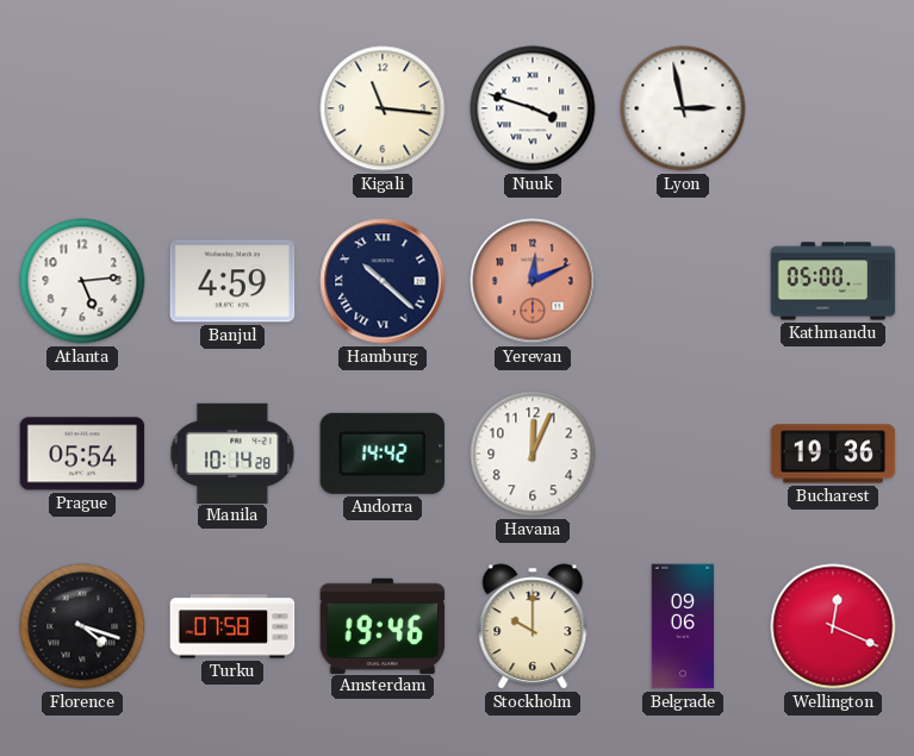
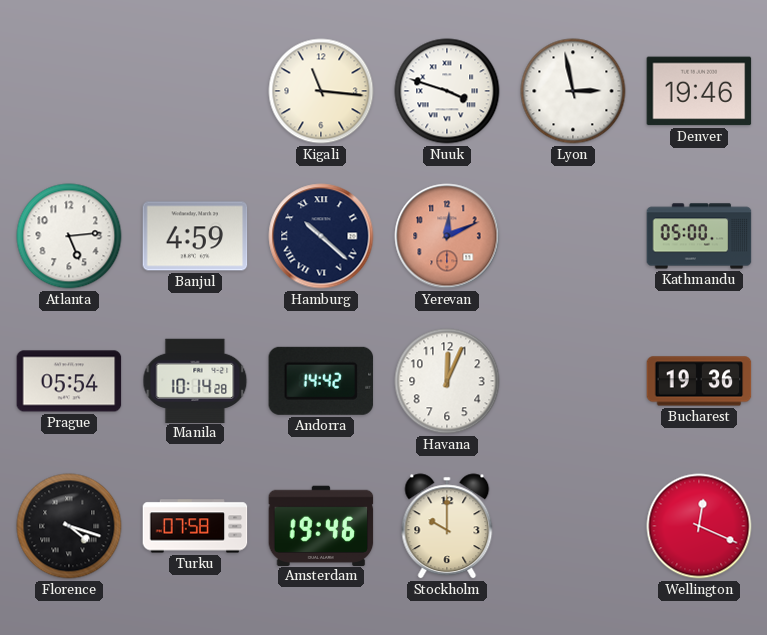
Denver: none -> 19:46 (699, 91)
Belgrade: 09:06 -> none (683, 626)
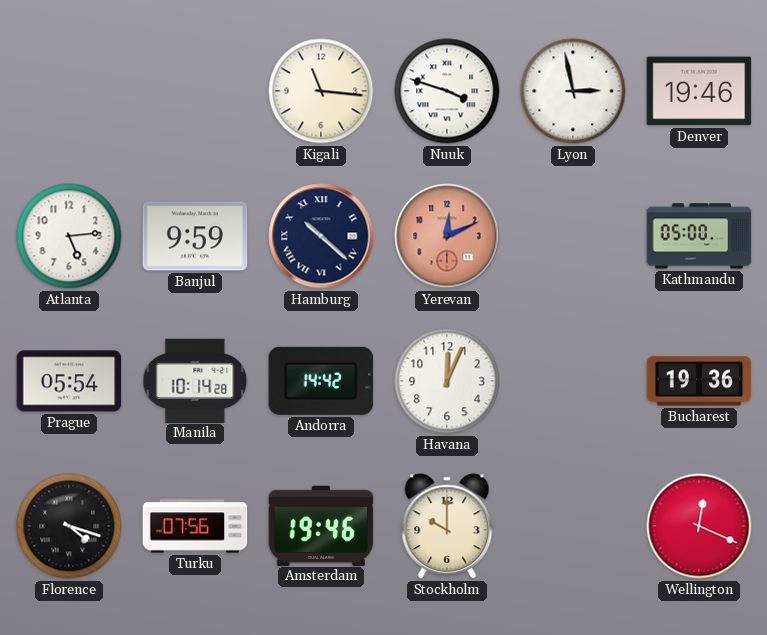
Banjul: 4:59 -> 9:59 (195, 236)
Turku: 07:58 -> 07:56 (195, 526)
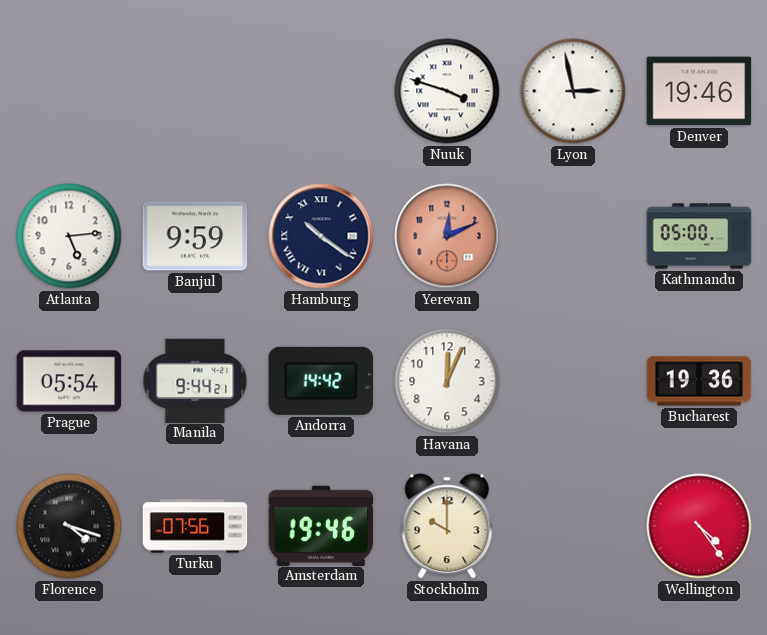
Kigali: 11:16 -> none (321, 91)
Hamburg: 10:22 -> 10:21 (321, 236)
Manila: 10:14 -> 9:44 (195, 380)
Wellington: 12:19 -> 4:24 (699, 526)
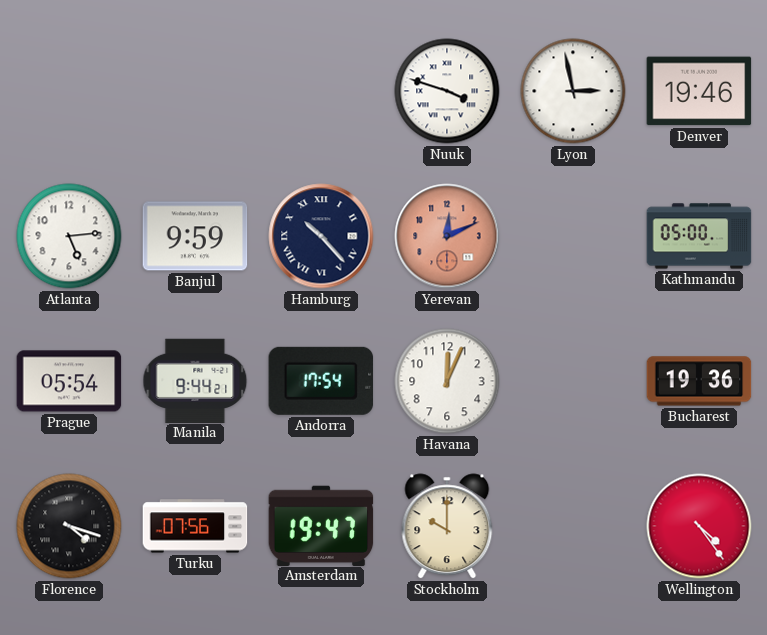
Hamburg: 10:21 -> 10:23 (321, 236)
Andorra: 14:42 -> 17:54 (321, 381)
Amsterdam: 19:46 -> 19:47 (321, 525)
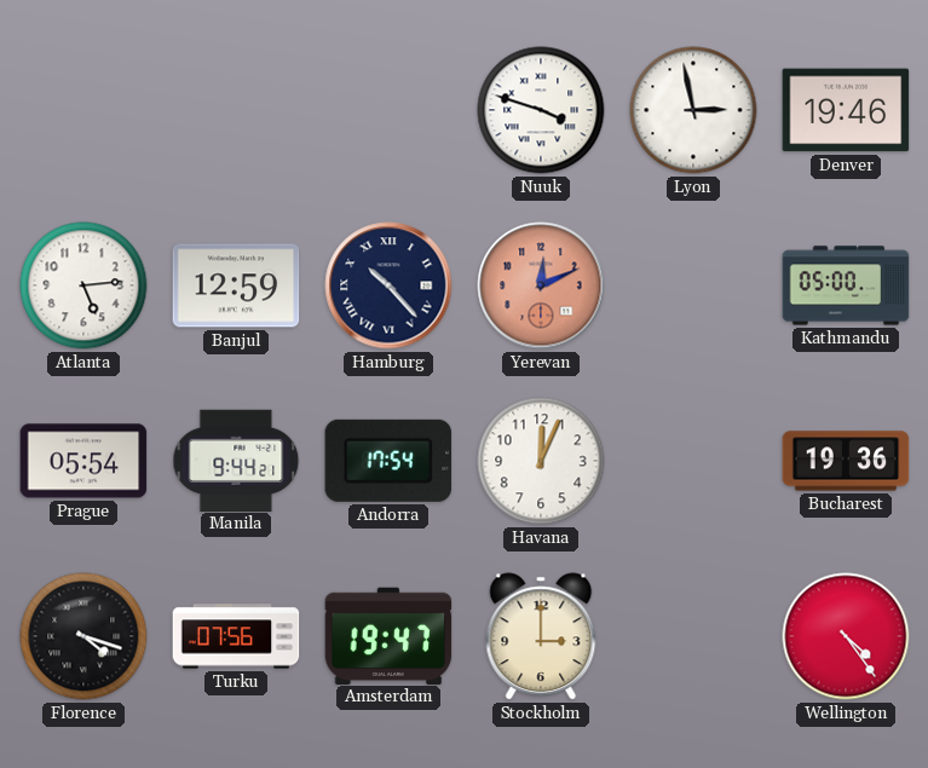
Banjul: 9:59 -> 12:59 (236, 285)
Stockholm: 10:00 -> 3:00 (541, 636)
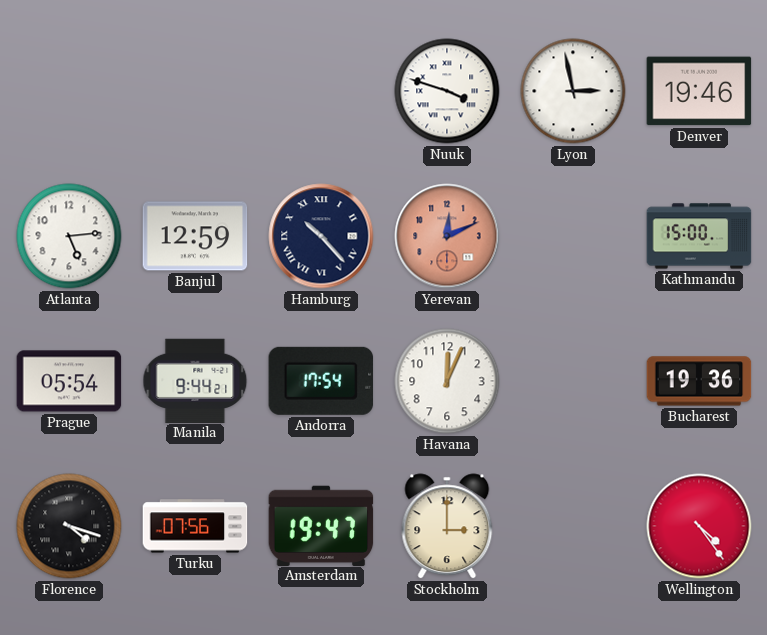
Kathmandu: 05:00 -> 15:00 (699, 236)
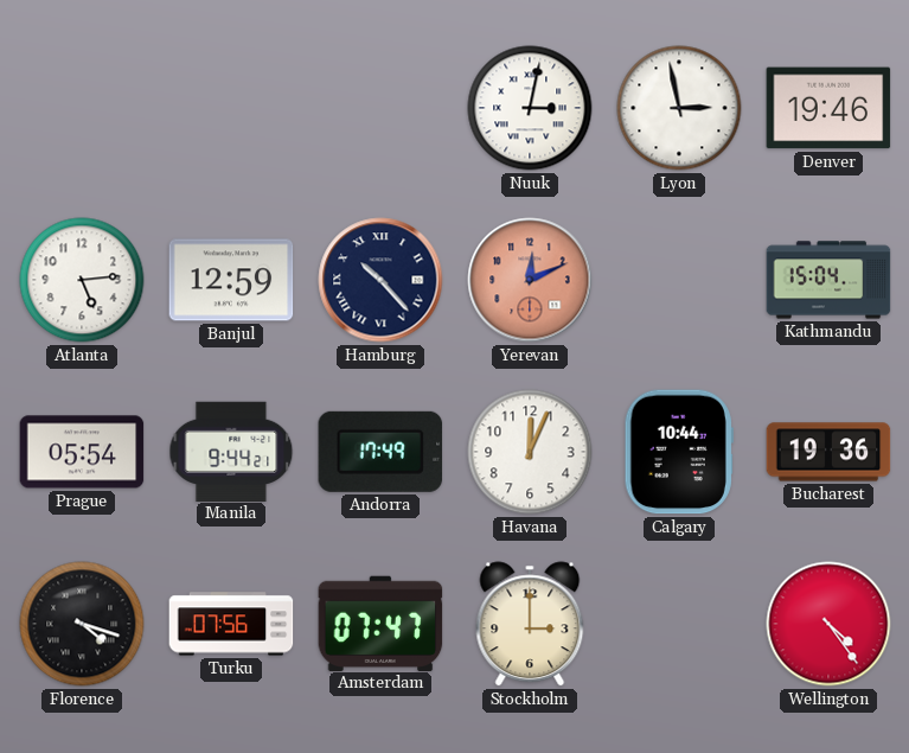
Nuuk: 3:48 -> 3:02 (530, 108)
Kathmandu: 15:00 -> 15:04 (828, 280)
Andorra: 17:54 -> 17:49 (380, 452)
Calgary: none -> 10:44 (679, 452)
Amsterdam: 19:47 -> 07:47 (380, 623)
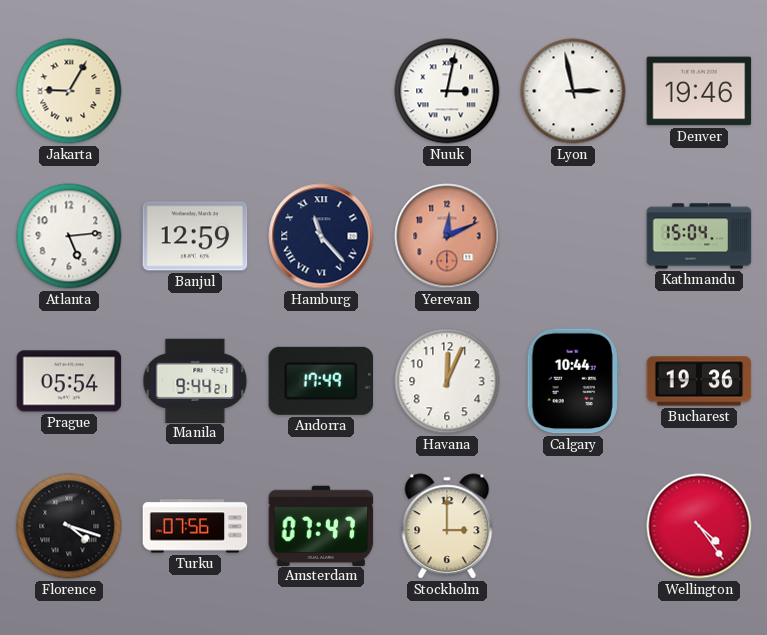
Jakarta: none -> 9:05 (69, 91)
Hamburg: 10:23 -> 11:23 (321, 236)
